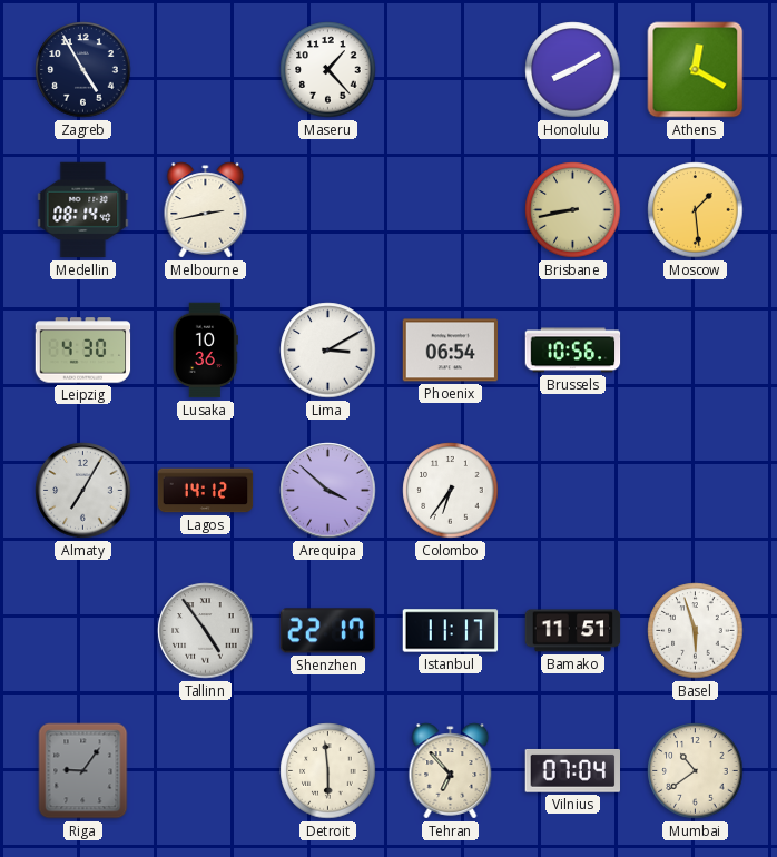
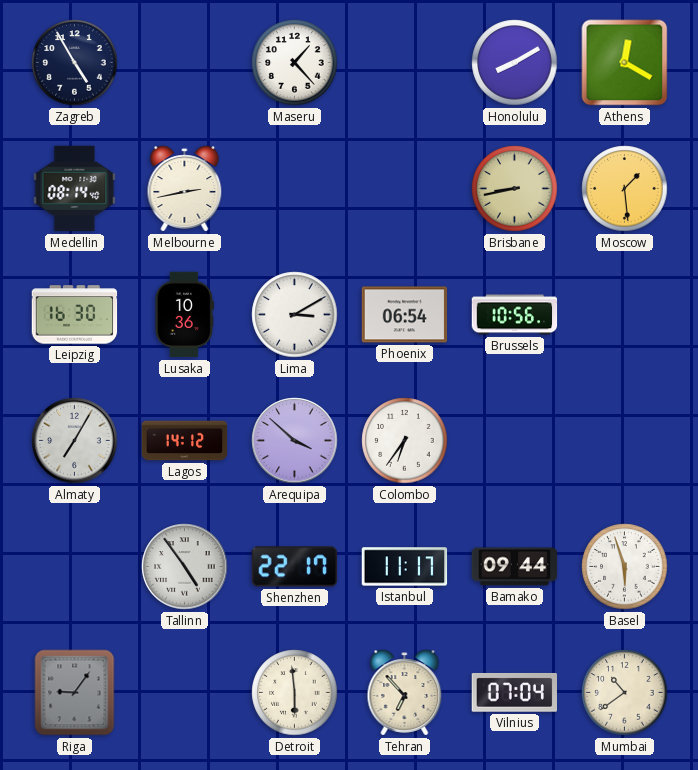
Leipzig: 4:30 -> 16:30 (75, 315)
Bamako: 11:51 -> 09:44 (515, 567)
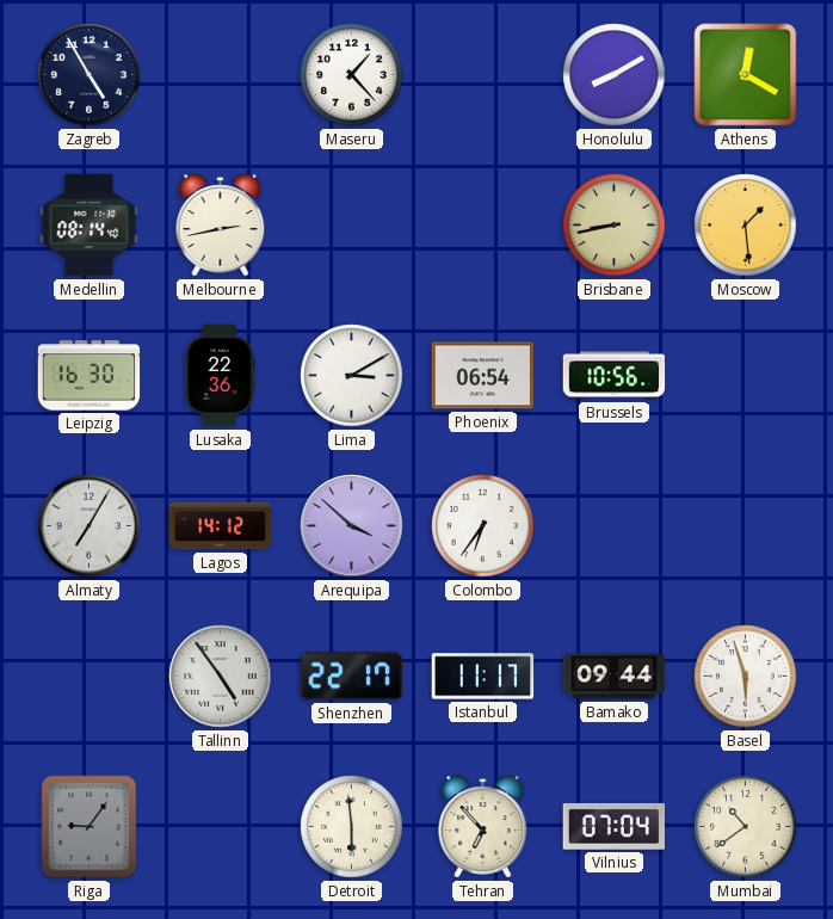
Lusaka: 10:36 -> 22:36 (220, 376)
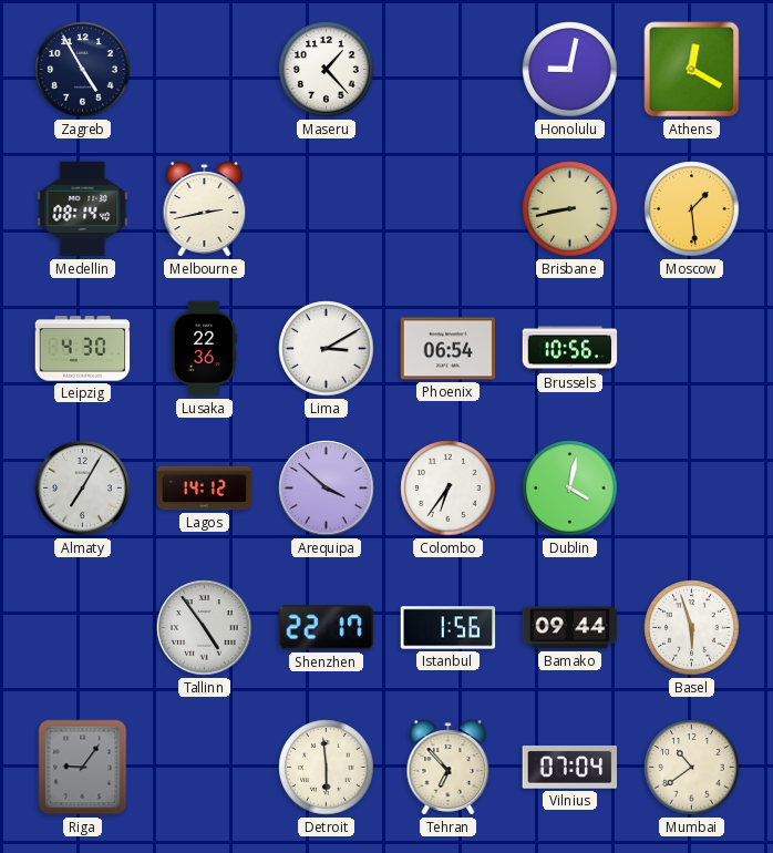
Honolulu: 8:10 -> 9:02 (570, 70)
Leipzig: 16:30 -> 4:30 (83, 349)
Dublin: none -> 4:02 (570, 489)
Istanbul: 11:17 -> 1:56 (449, 628)
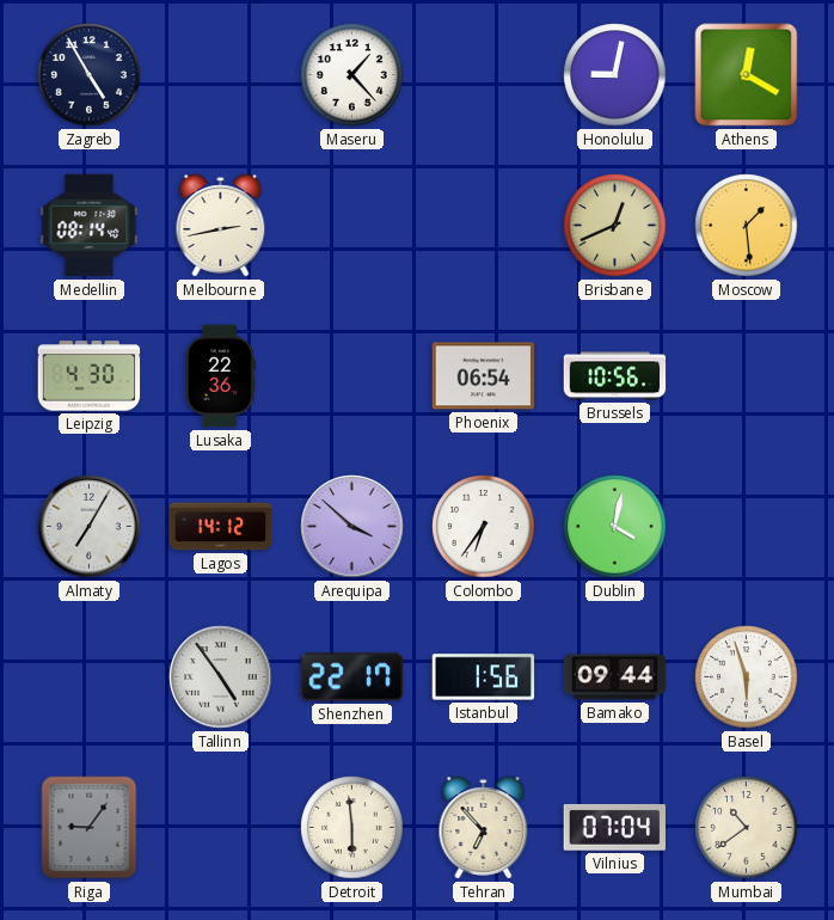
Brisbane: 8:43 -> 12:41 (615, 226)
Lima: 3:10 -> none (327, 349)
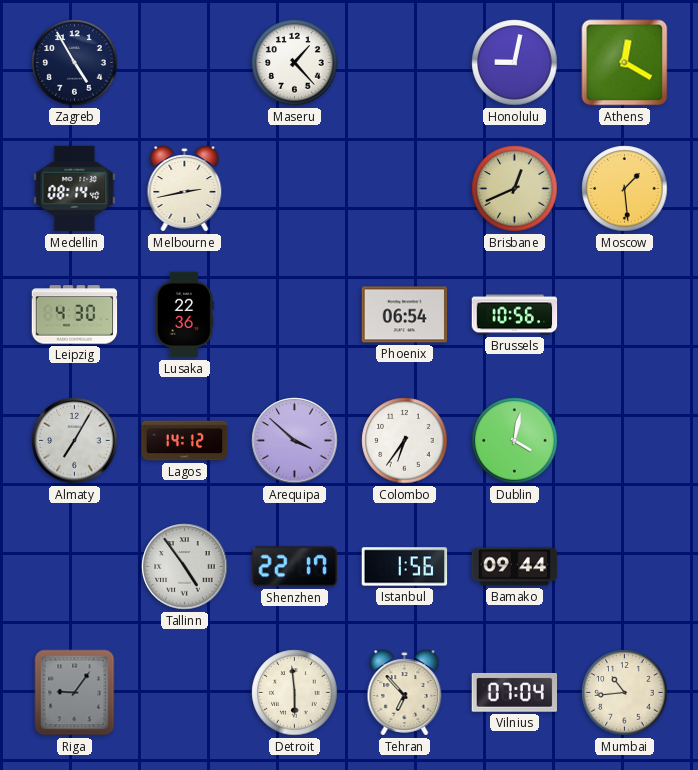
Basel: 5:57 -> none (747, 677)
Mumbai: 10:39 -> 10:44 (625, 693)
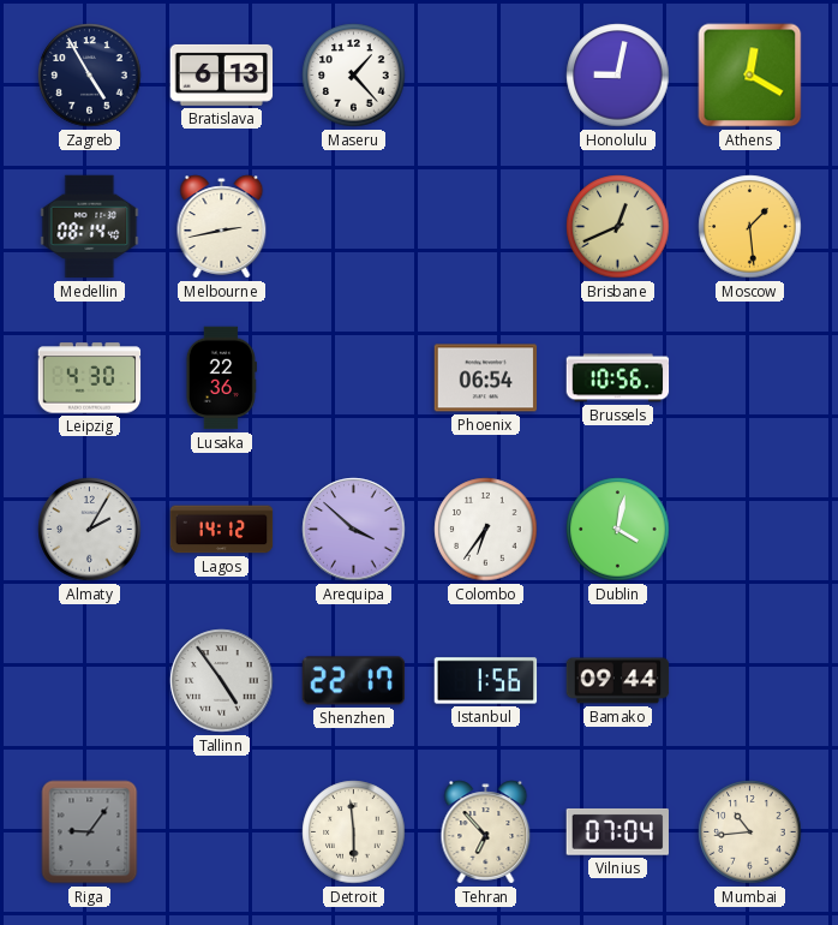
Bratislava: none -> 6:13 (222, 74)
Almaty: 7:05 -> 2:05 (90, 530)
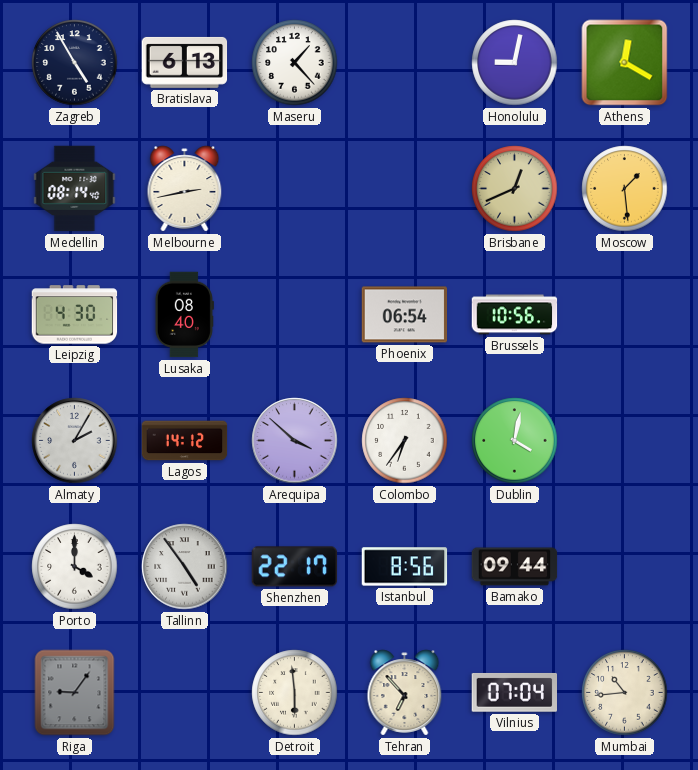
Lusaka: 22:36 -> 08:40 (184, 315)
Porto: none -> 4:00 (75, 567)
Istanbul: 1:56 -> 8:56 (405, 567)
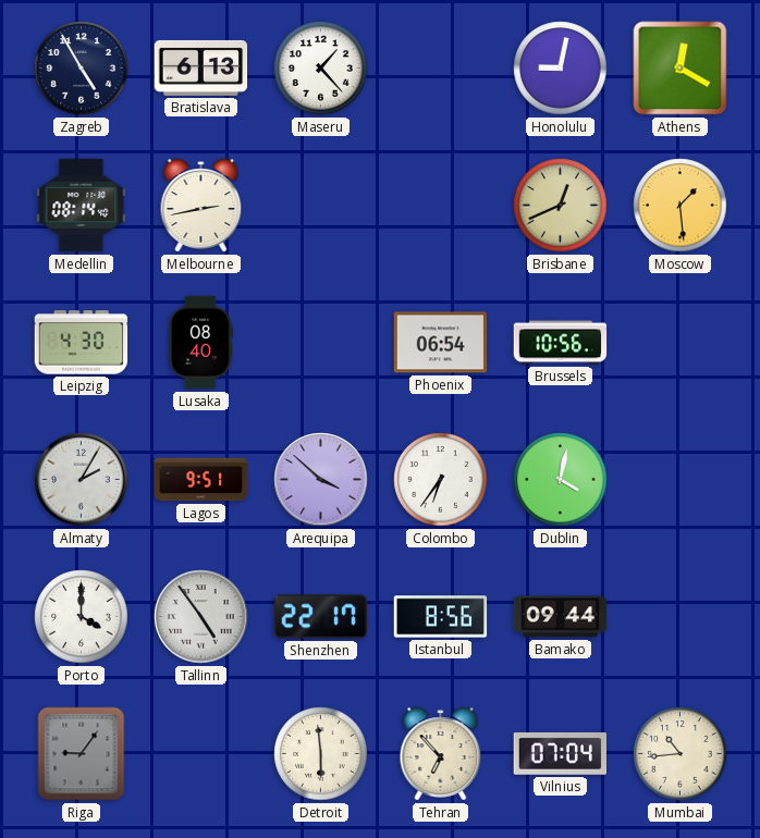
Lagos: 14:12 -> 9:51 (201, 480)
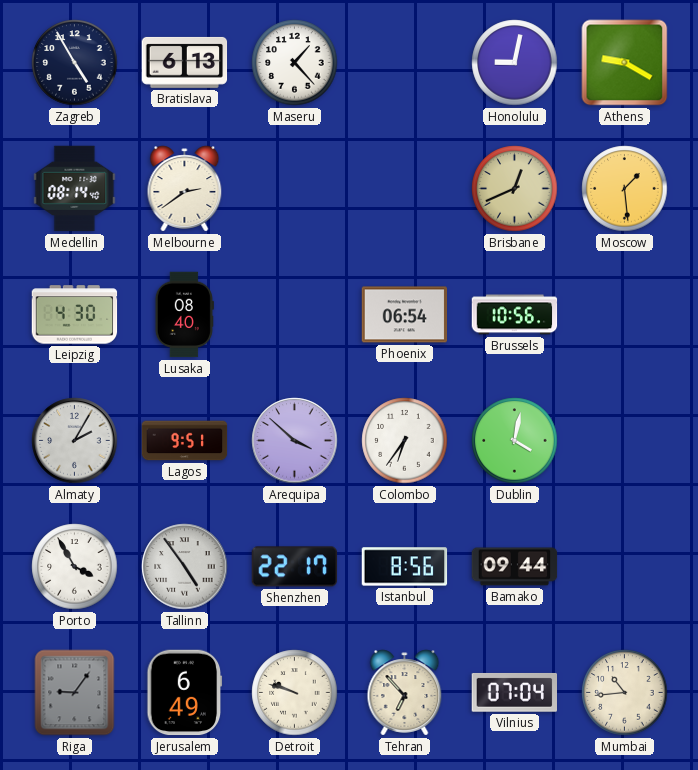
Athens: 12:20 -> 9:20 (625, 63)
Melbourne: 2:43 -> 2:39 (185, 189)
Porto: 4:00 -> 3:55 (75, 567)
Jerusalem: none -> 6:49 (185, 693)
Detroit: 5:59 -> 9:48 (295, 693)
